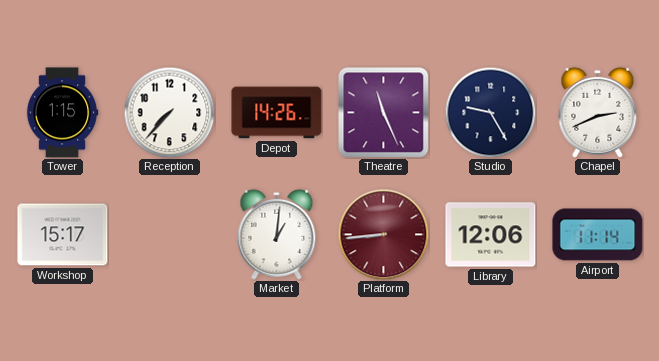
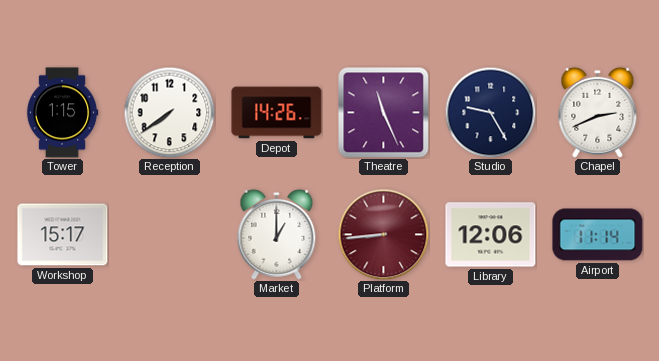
Reception: 7:37 -> 7:39 (169, 112)
Market: 1:01 -> 1:00 (277, 234)
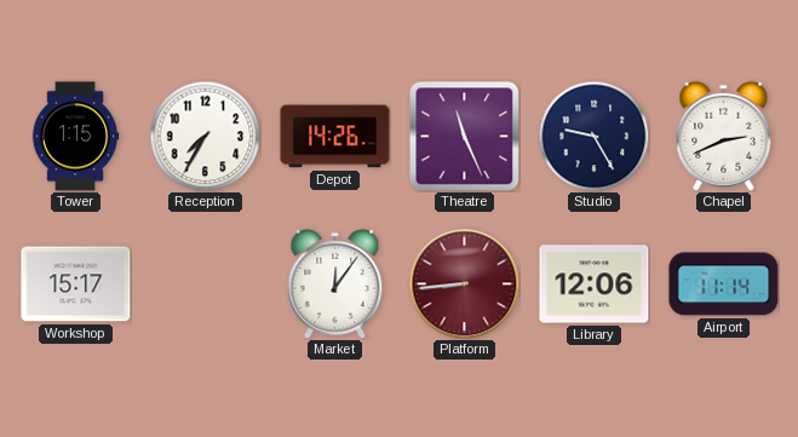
Reception: 7:39 -> 7:35 (205, 136)
Market: 1:00 -> 12:06 (335, 283)
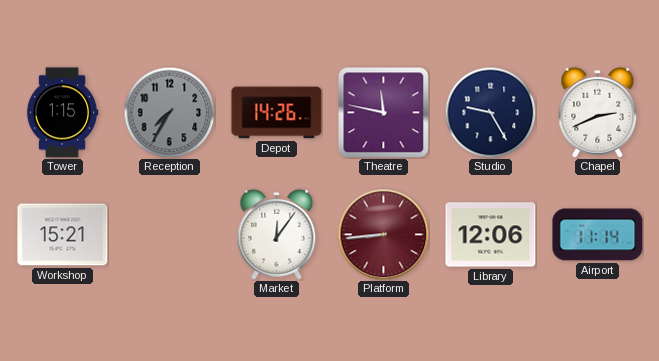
Reception dial: white -> grey (169, 112)
Theatre: 11:26 -> 11:47 (383, 112)
Workshop: 15:17 -> 15:21 (63, 235)
